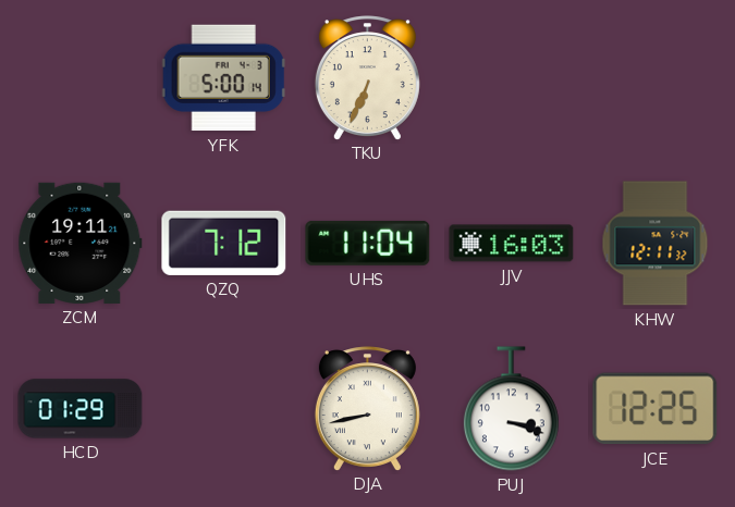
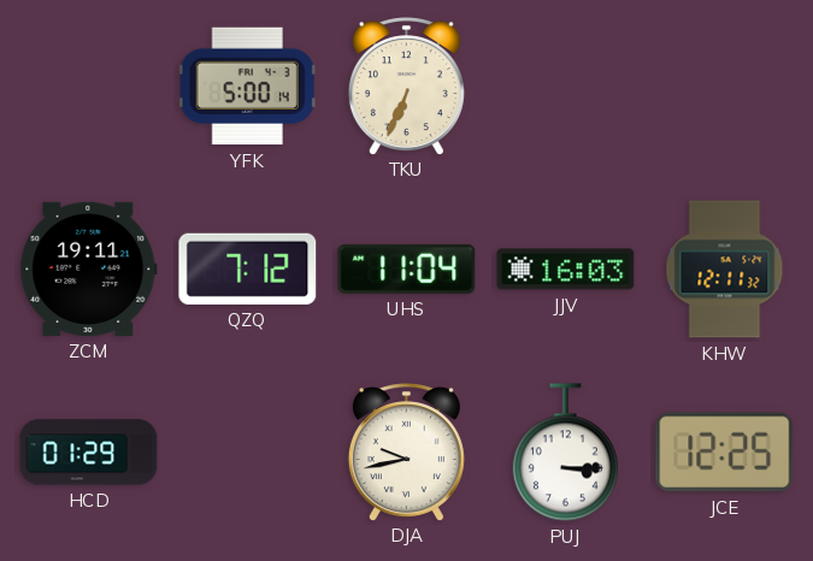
DJA: 8:43 -> 9:43 (406, 451)
PUJ: 3:18 -> 3:15 (565, 453)
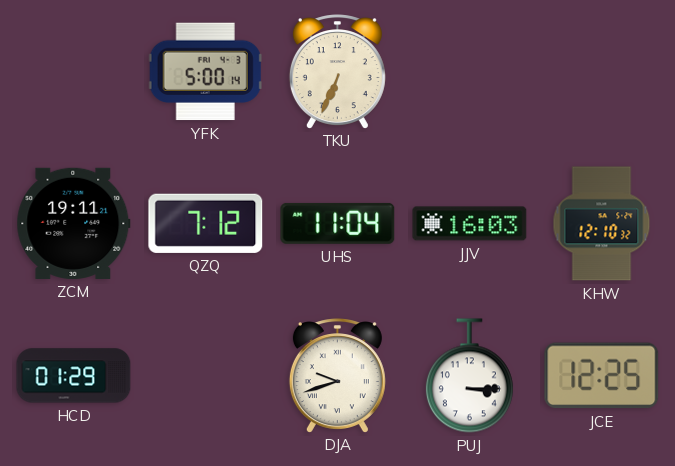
KHW: 12:11 -> 12:10 (602, 224)
DJA: 9:43 -> 9:42 (337, 375)
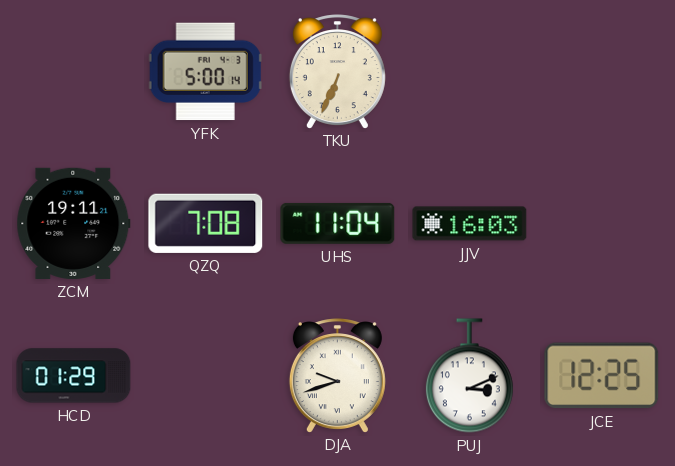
QZQ: 7:12 -> 7:08 (206, 223)
KHW: 12:10 -> none (602, 224)
PUJ: 3:15 -> 3:11 (469, 376)
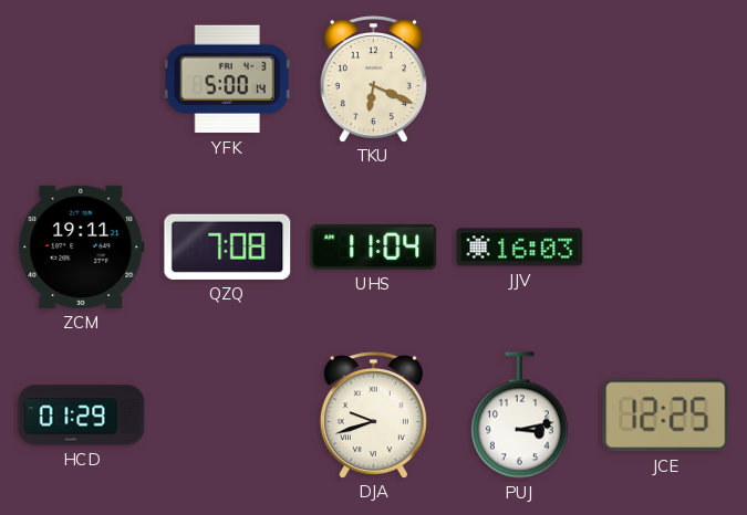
TKU: 6:34 -> 6:19 (373, 78)
PUJ: 3:11 -> 3:13 (519, 416)
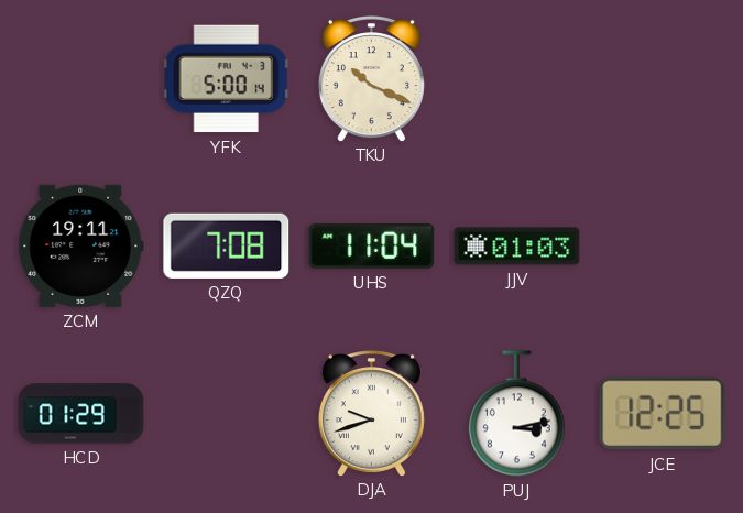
TKU: 6:19 -> 10:19 (371, 78)
JJV: 16:03 -> 01:03 (517, 247)
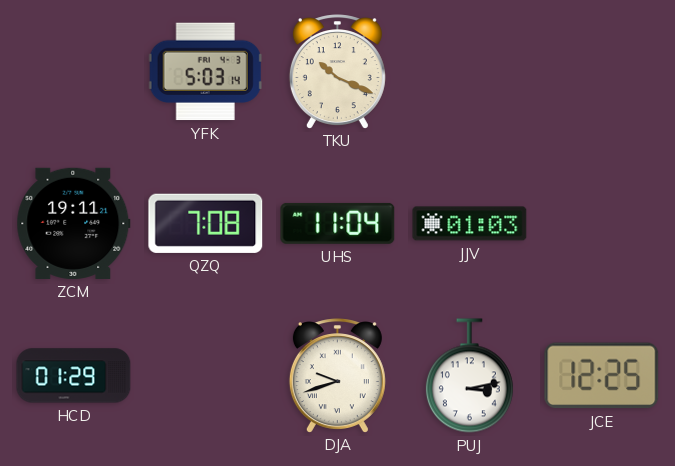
YFK: 5:00 -> 5:03 (205, 72)
